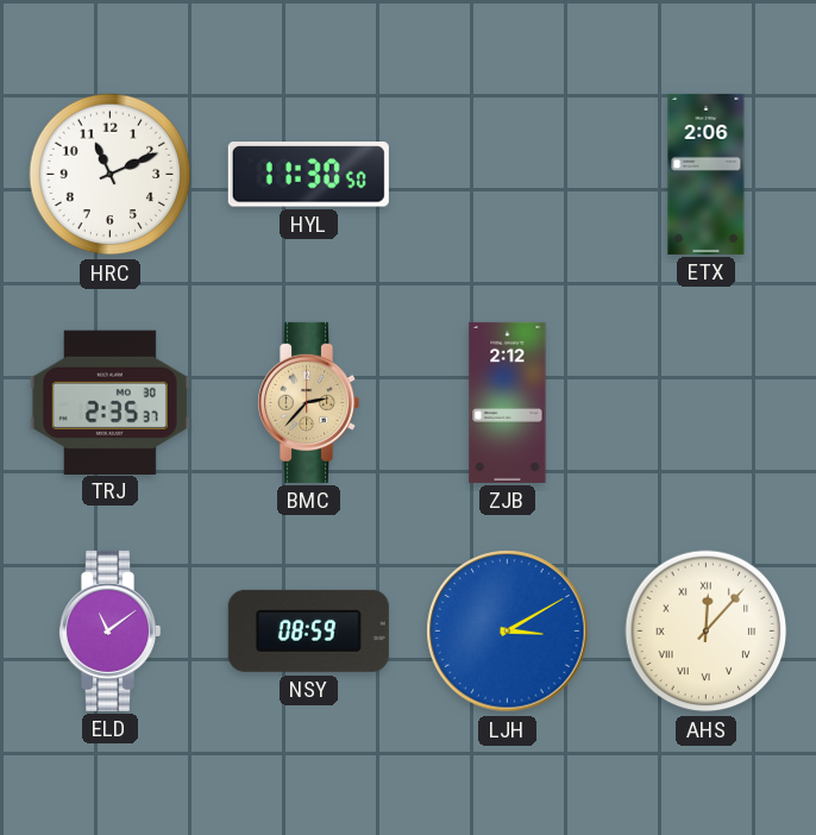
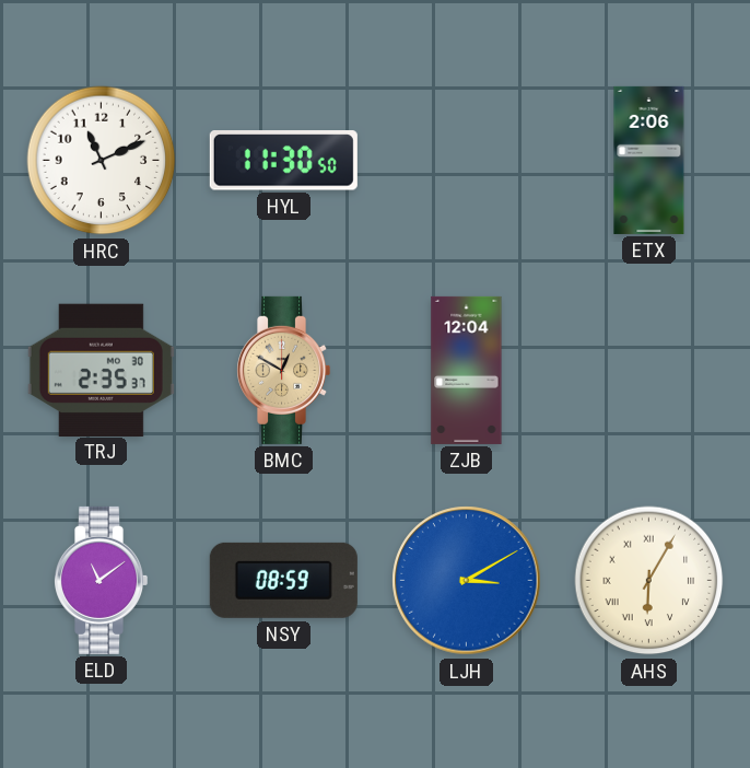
BMC: 2:37 -> 12:50 (284, 370)
ZJB: 2:12 -> 12:04 (467, 370)
AHS: 12:07 -> 6:05 (649, 581)
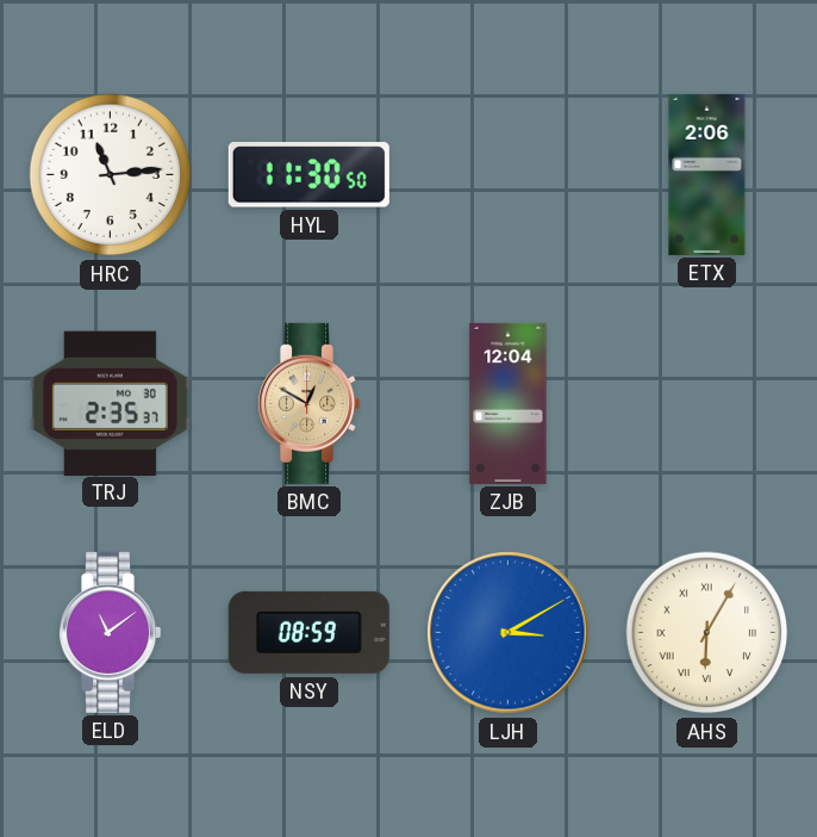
HRC: 11:11 -> 11:14 (111, 175)
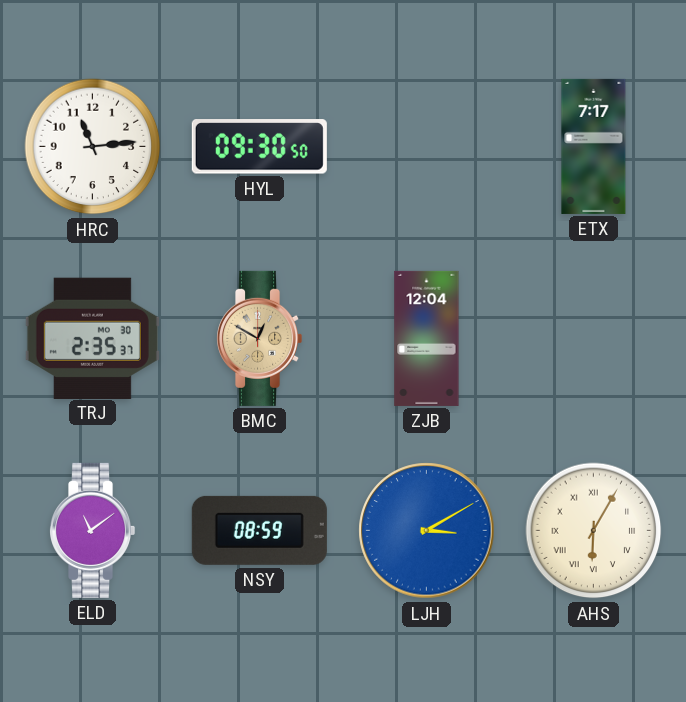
HYL: 11:30 -> 09:30 (259, 147)
ETX: 2:06 -> 7:17 (594, 146)
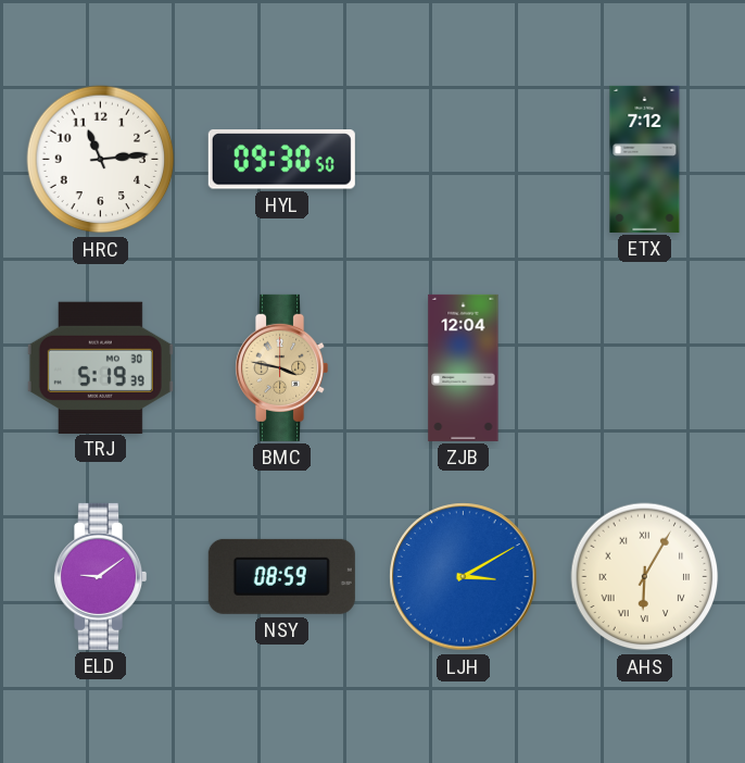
ETX: 7:17 -> 7:12 (645, 159)
TRJ: 2:35 -> 5:19 (100, 367)
BMC: 12:50 -> 3:47 (282, 367)
ELD: 11:09 -> 9:09 (101, 576)
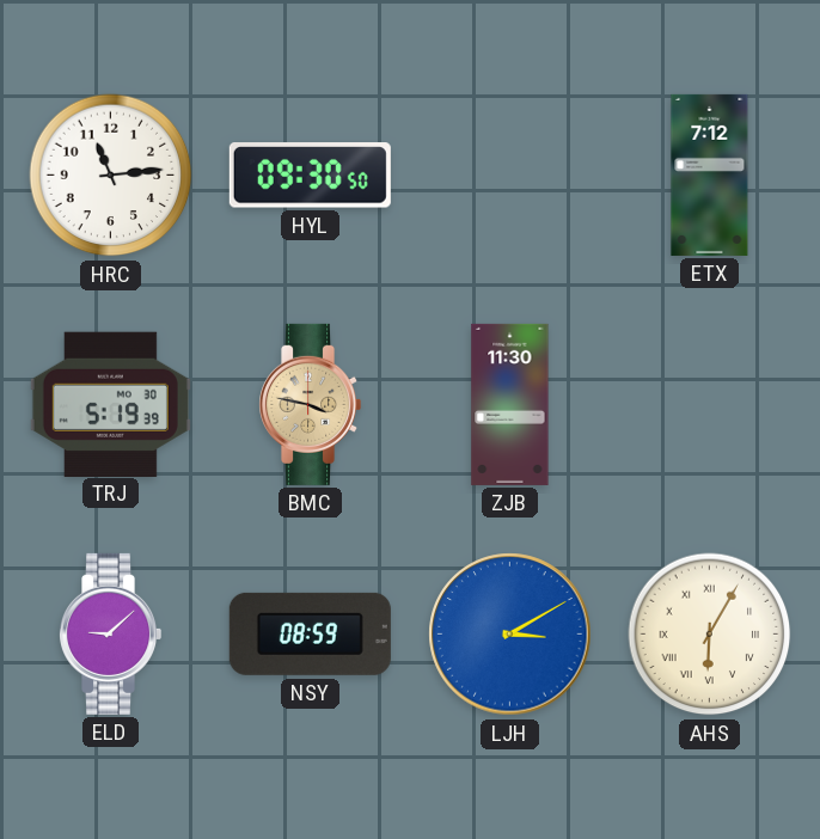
ZJB: 12:04 -> 11:30 (510, 404)
ELD: 9:09 -> 9:08 (111, 633)
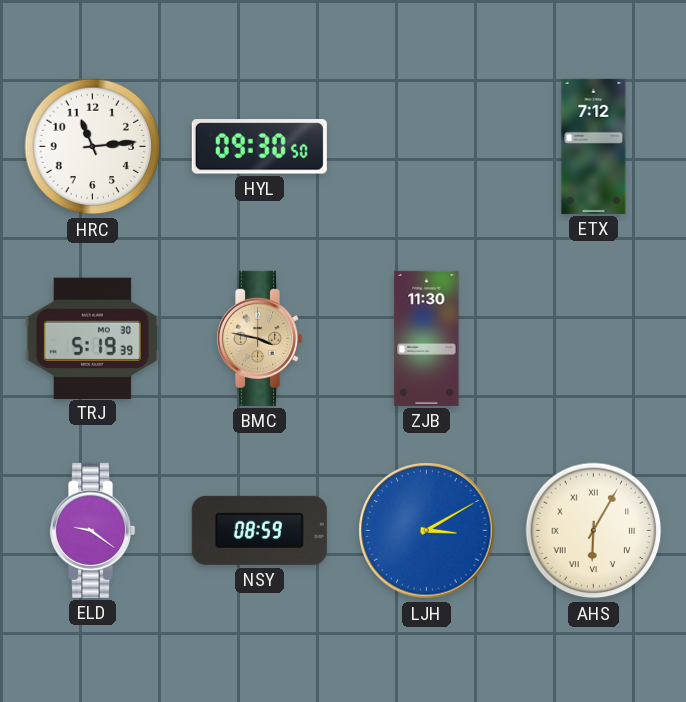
ELD: 9:08 -> 9:21 (93, 530)
